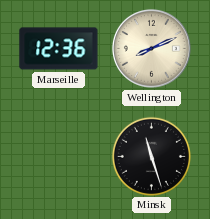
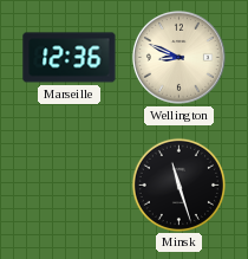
Wellington: 8:11 -> 8:49 (178, 57)
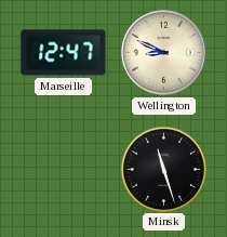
Marseille: 12:36 -> 12:47 (64, 53)
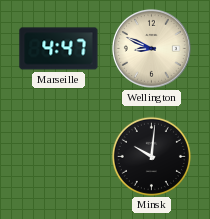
Marseille: 12:47 -> 4:47 (59, 49)
Minsk: 11:27 -> 10:01 (151, 156)
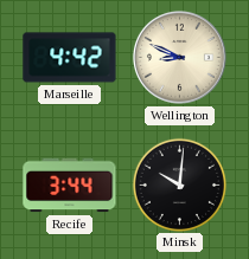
Marseille: 4:47 -> 4:42 (70, 58)
Recife: none -> 3:44 (70, 186)
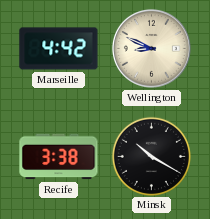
Recife: 3:44 -> 3:38 (59, 157)
Minsk: 10:01 -> 10:20 (151, 156)
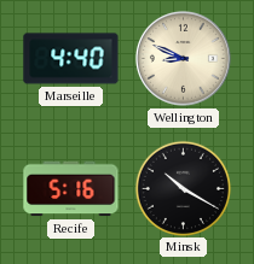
Marseille: 4:42 -> 4:40 (71, 59)
Recife: 3:38 -> 5:16 (71, 189)
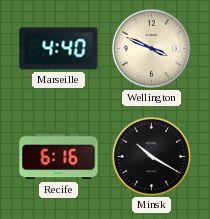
Wellington: 8:49 -> 3:49 (151, 48)
Recife: 5:16 -> 6:16 (59, 157)
